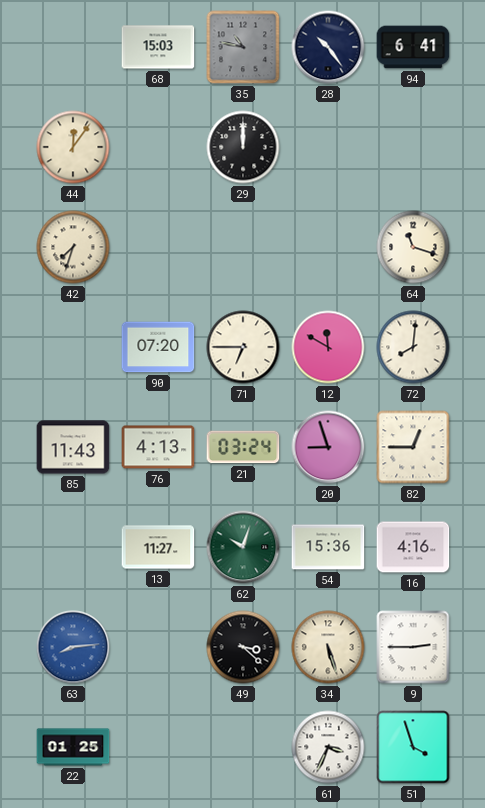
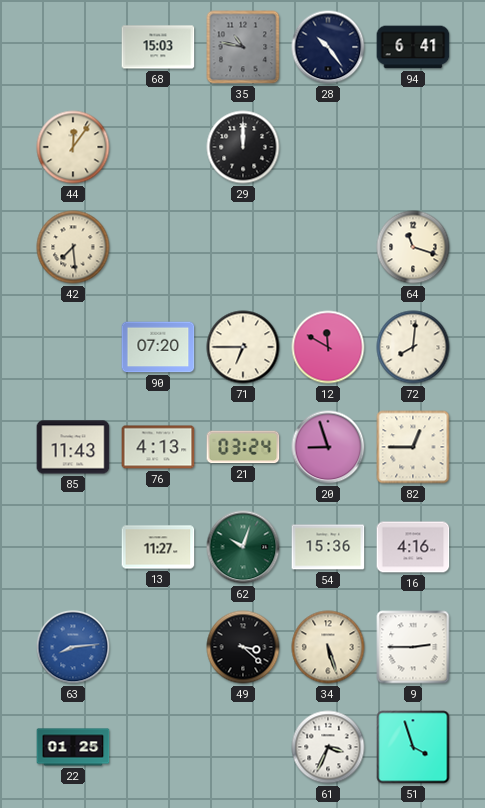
42: 7:33 -> 7:29 (73, 247)
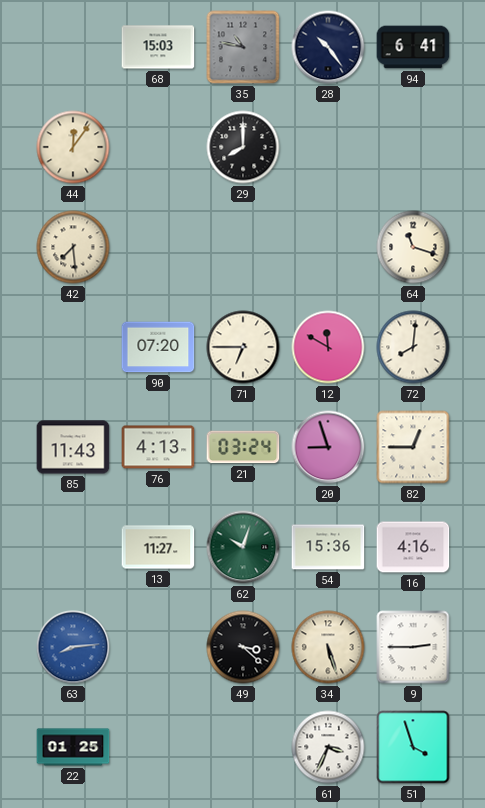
29: 12:00 -> 8:00 (243, 147)
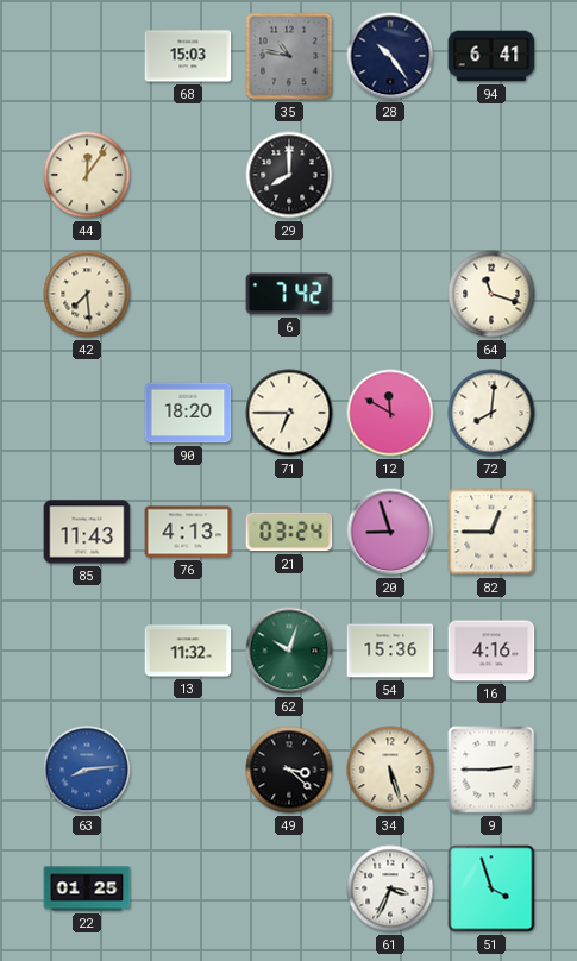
6: none -> 7:42 (289, 294)
90: 07:20 -> 18:20 (188, 413)
13: 11:27 -> 11:32 (188, 651)
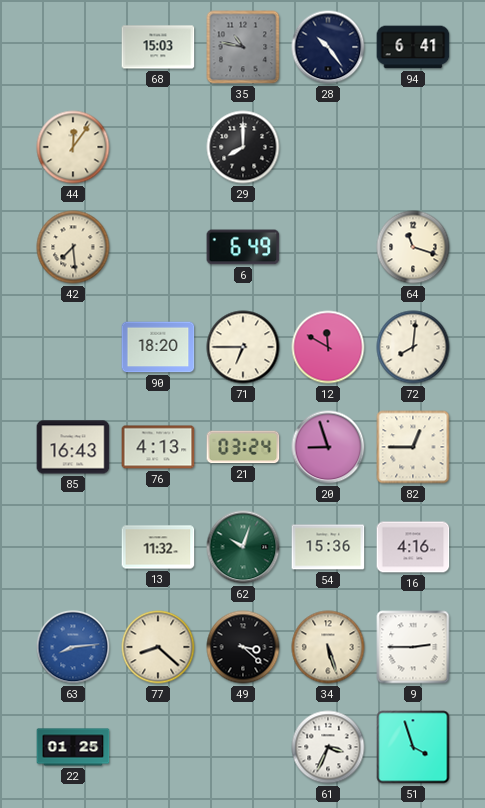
6: 7:42 -> 6:49 (243, 247)
85: 11:43 -> 16:43 (73, 447)
77: none -> 8:22 (158, 647)
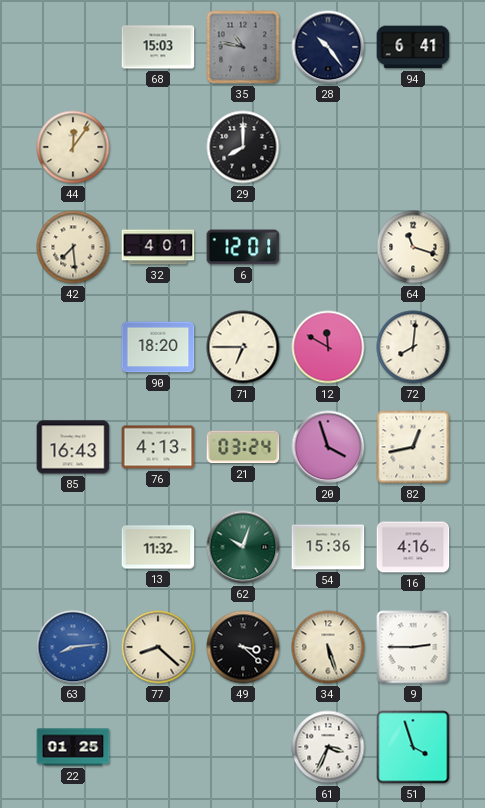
32: none -> 4:01 (158, 247)
6: 6:49 -> 12:01 (243, 247)
20: 8:57 -> 3:57 (328, 447)
82: 12:45 -> 12:43 (413, 447)
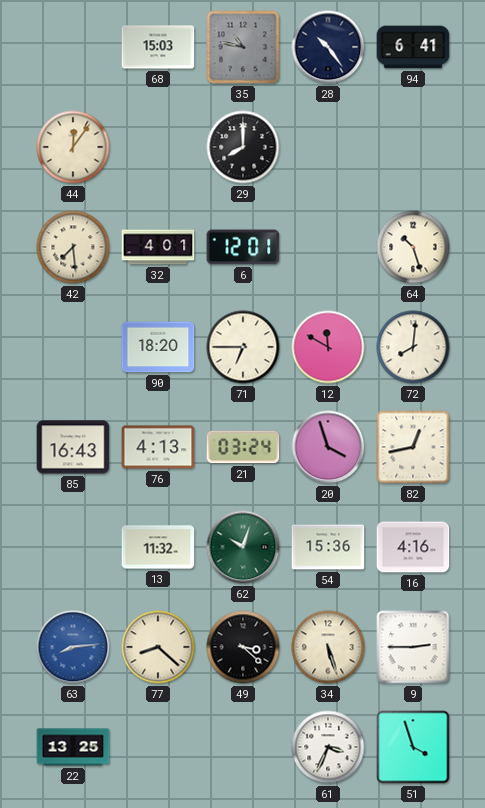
64: 11:18 -> 10:27 (413, 247)
22: 01:25 -> 13:25 (73, 747)
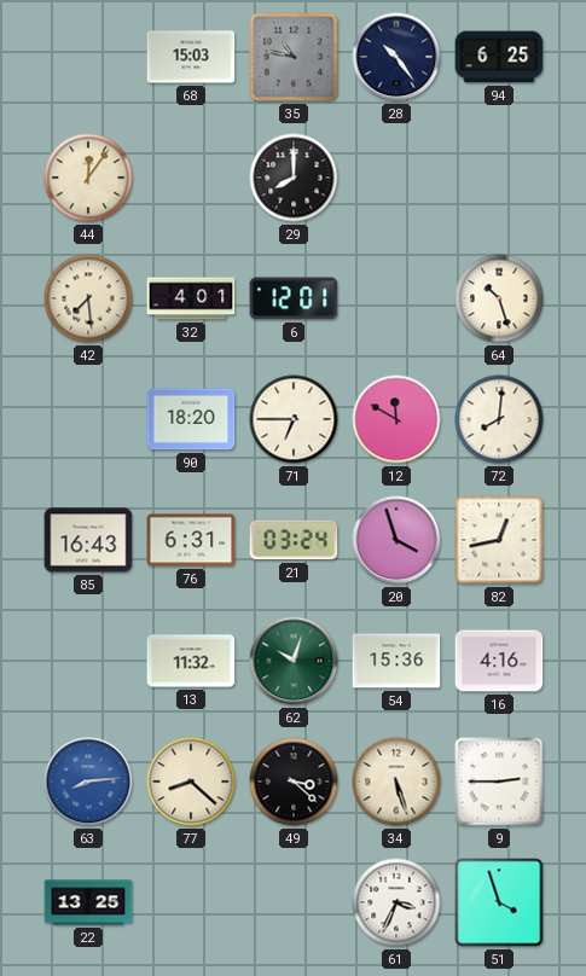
94: 6:41 -> 6:25 (499, 57)
76: 4:13 -> 6:31 (191, 540)
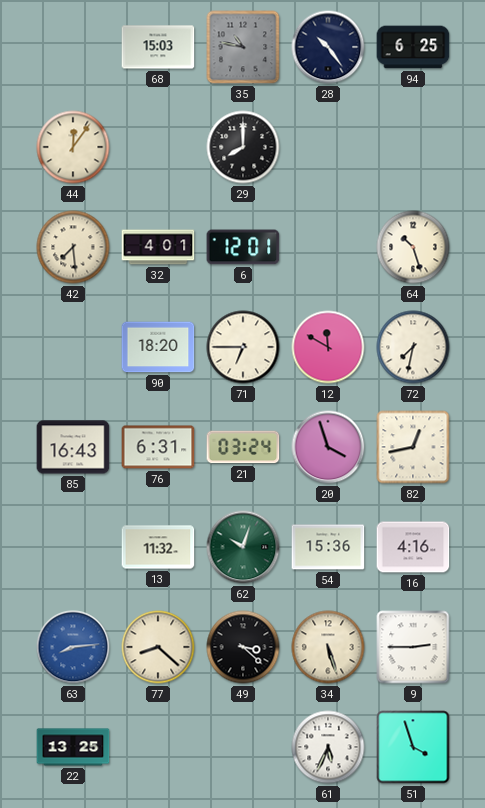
72: 8:01 -> 7:32 (413, 347)
61: 3:34 -> 5:34 (328, 747)
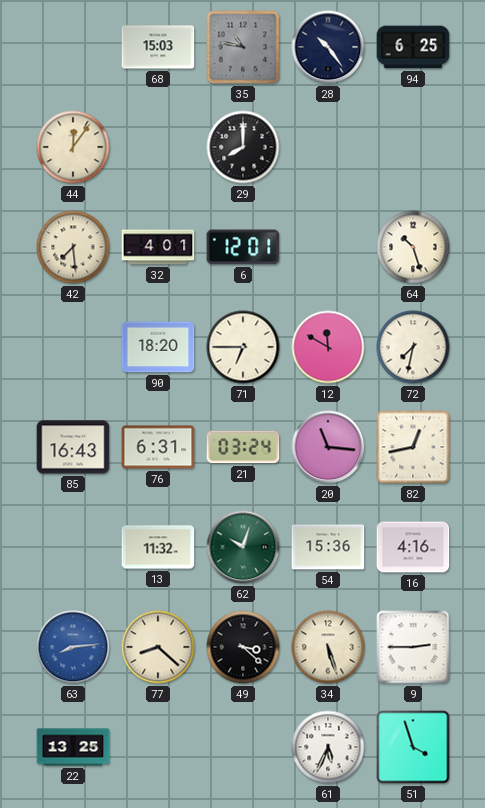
20: 3:57 -> 11:16 (328, 447)
